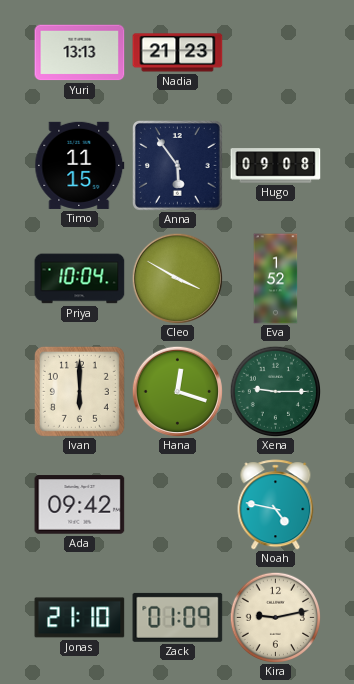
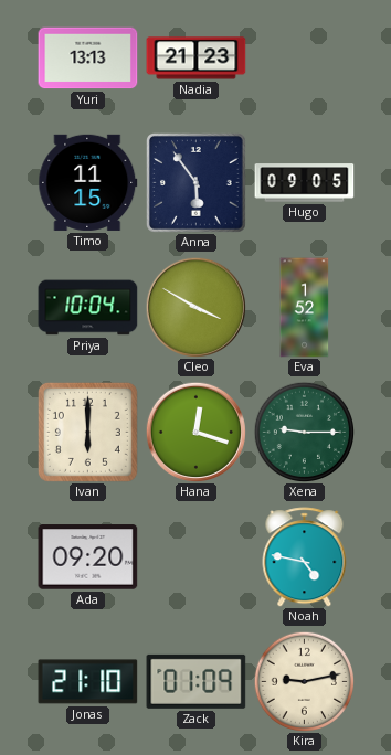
Hugo: 09:08 -> 09:05 (305, 183)
Ada: 09:42 -> 09:20 (88, 557)
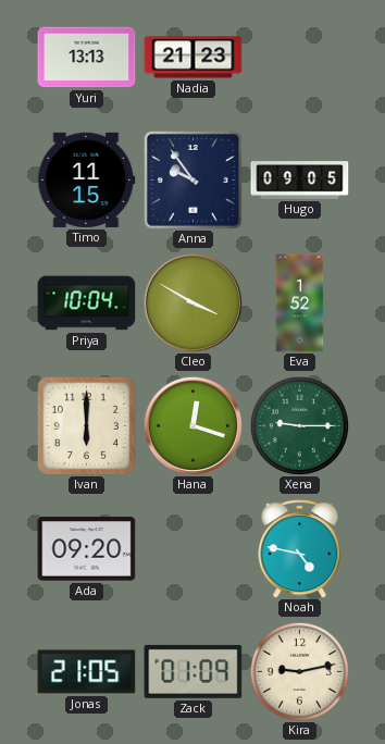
Anna: 5:54 -> 9:54 (194, 181)
Jonas: 21:10 -> 21:05 (87, 672)
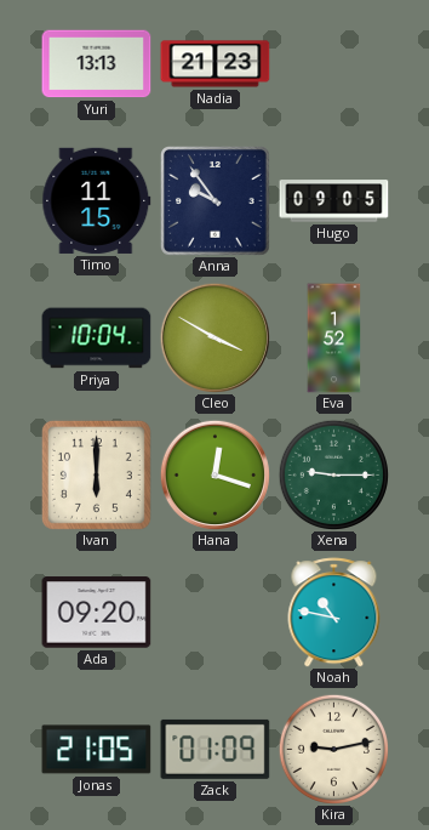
Noah: 4:47 -> 10:47 (334, 613)
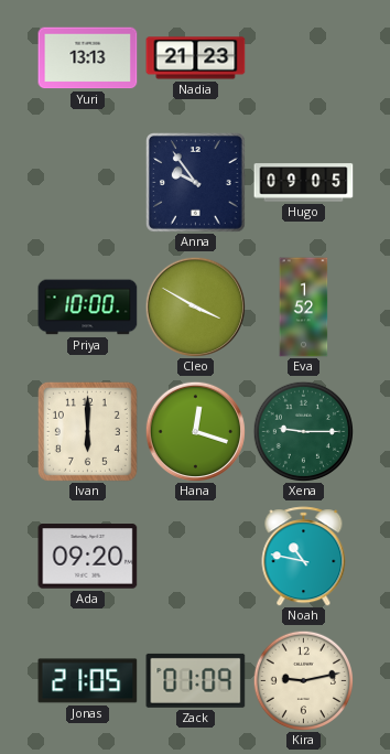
Timo: 11:15 -> none (97, 200)
Priya: 10:04 -> 10:00 (88, 308)
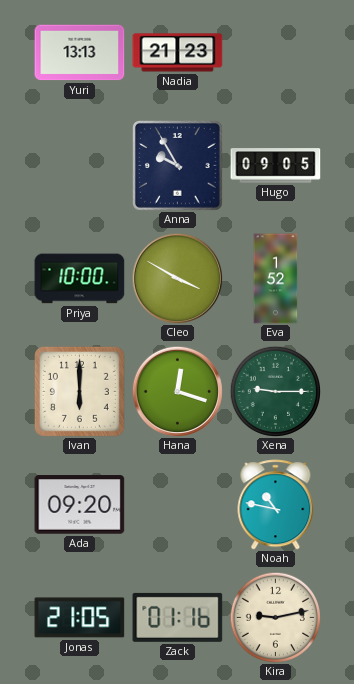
Anna: 9:54 -> 9:55 (178, 166)
Zack: 01:09 -> 01:16 (178, 617)
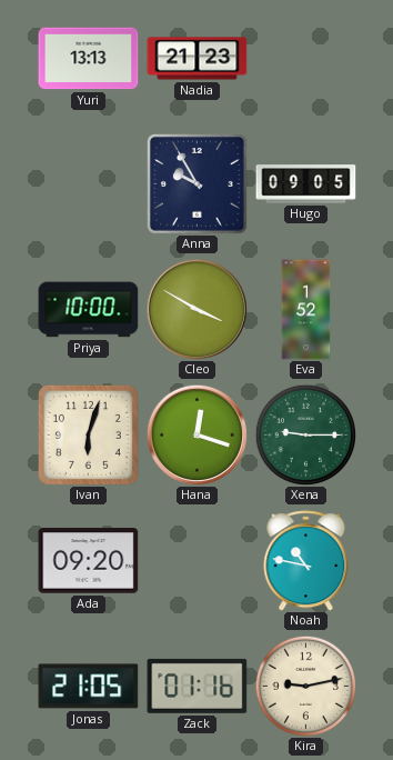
Ivan: 6:00 -> 6:03 (88, 434)
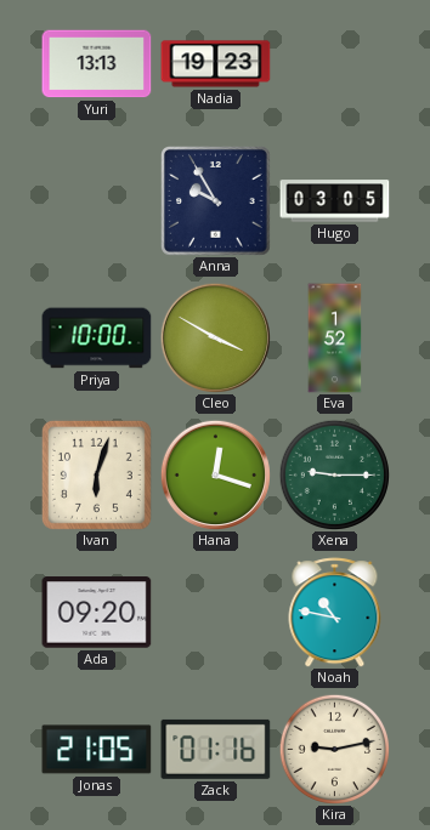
Nadia: 21:23 -> 19:23 (216, 64)
Hugo: 09:05 -> 03:05 (335, 201)
